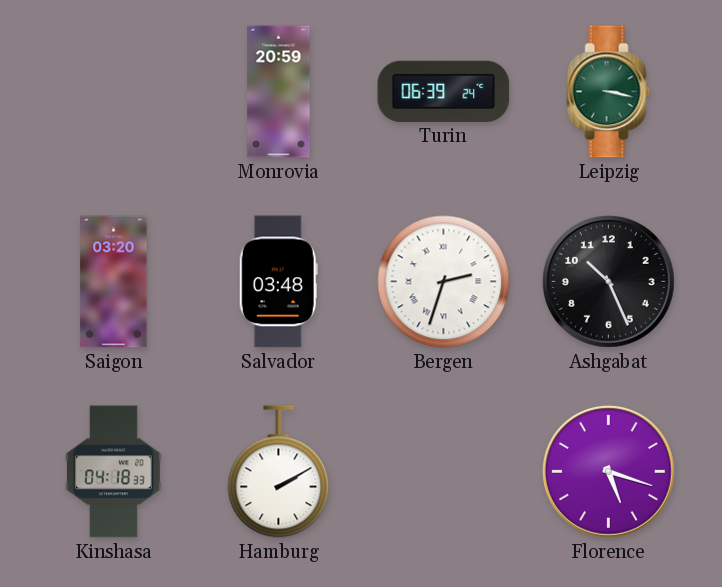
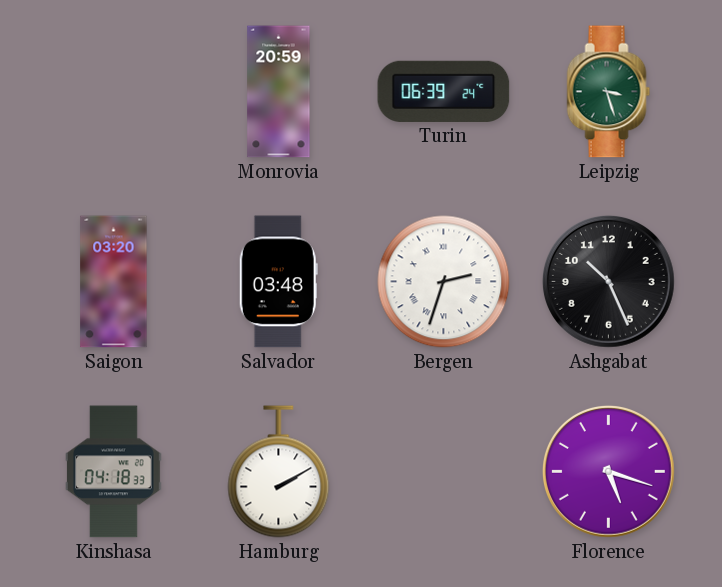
Leipzig: 3:17 -> 3:27 (609, 92)
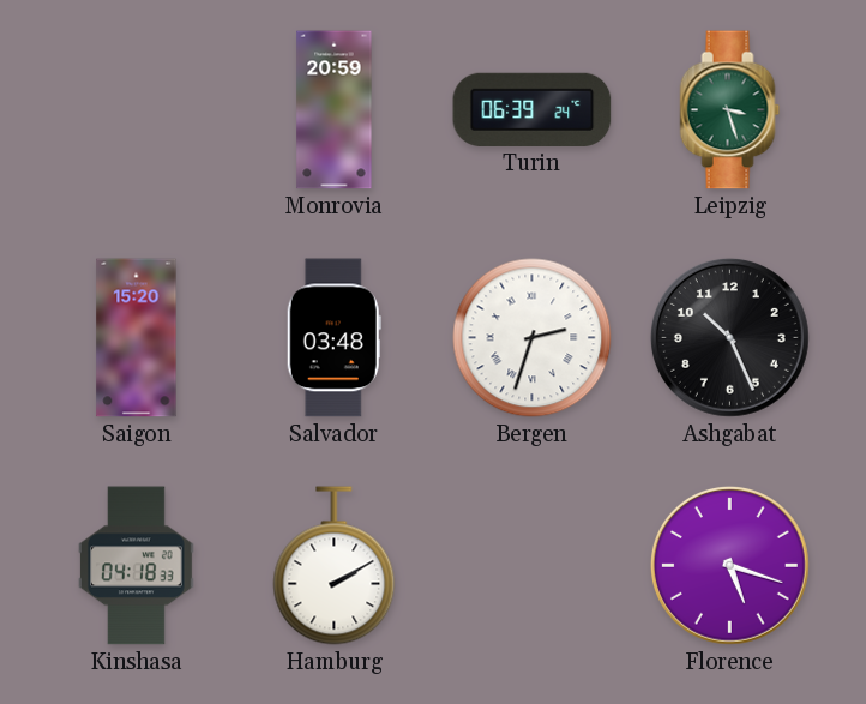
Saigon: 03:20 -> 15:20 (137, 338)
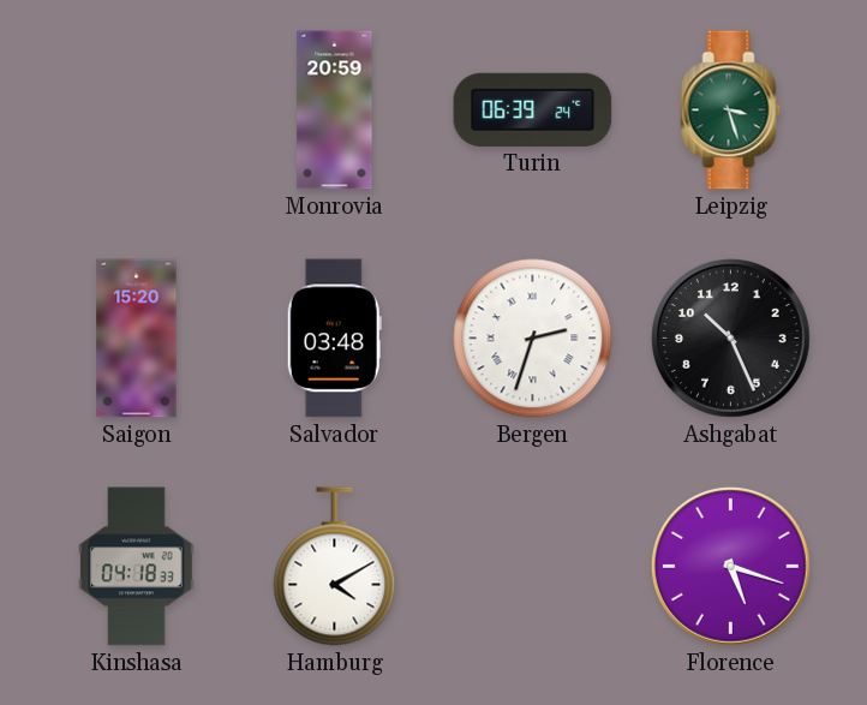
Hamburg: 2:10 -> 4:10 (335, 567)
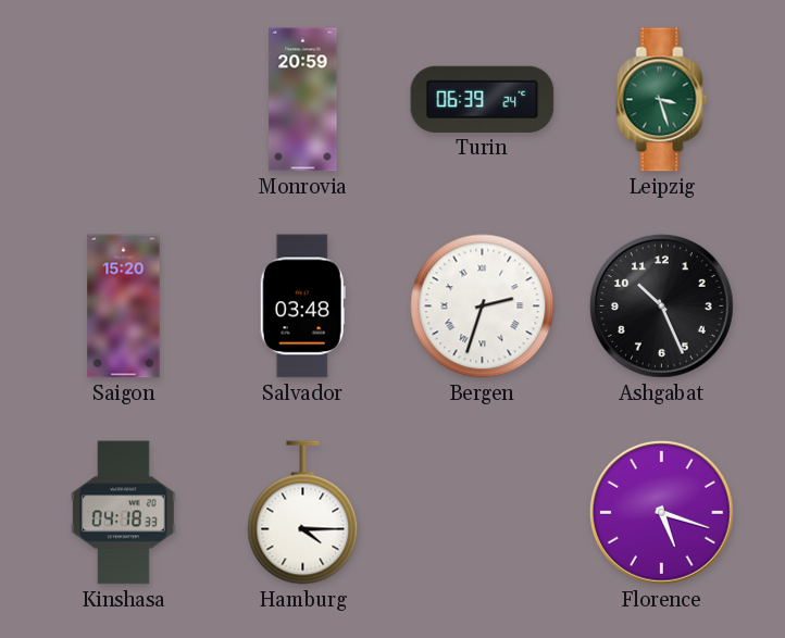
Hamburg: 4:10 -> 4:15 (303, 513)
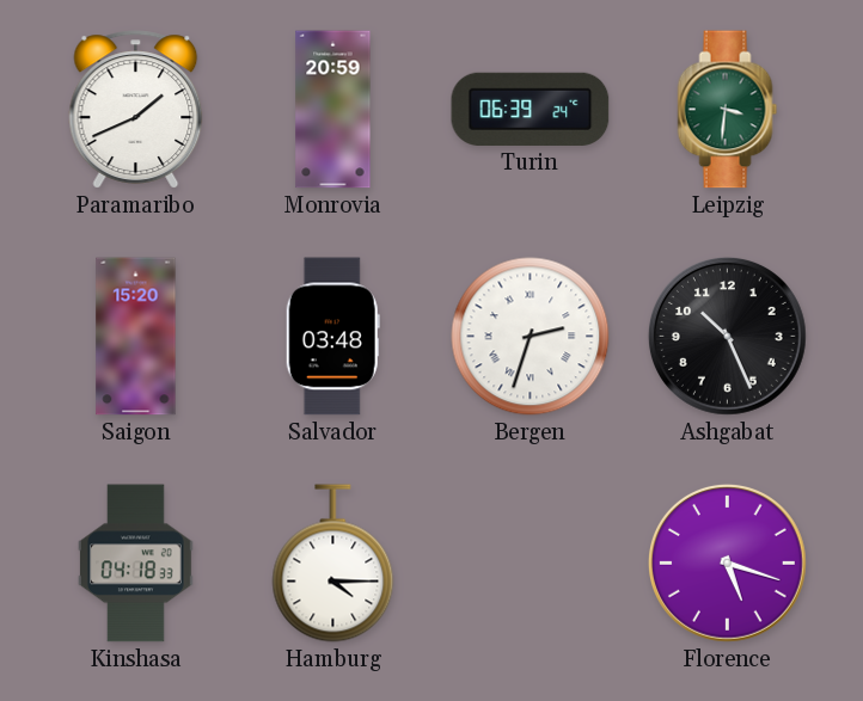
Paramaribo: none -> 1:41 (136, 110)
Leipzig: 3:27 -> 3:31 (728, 110)
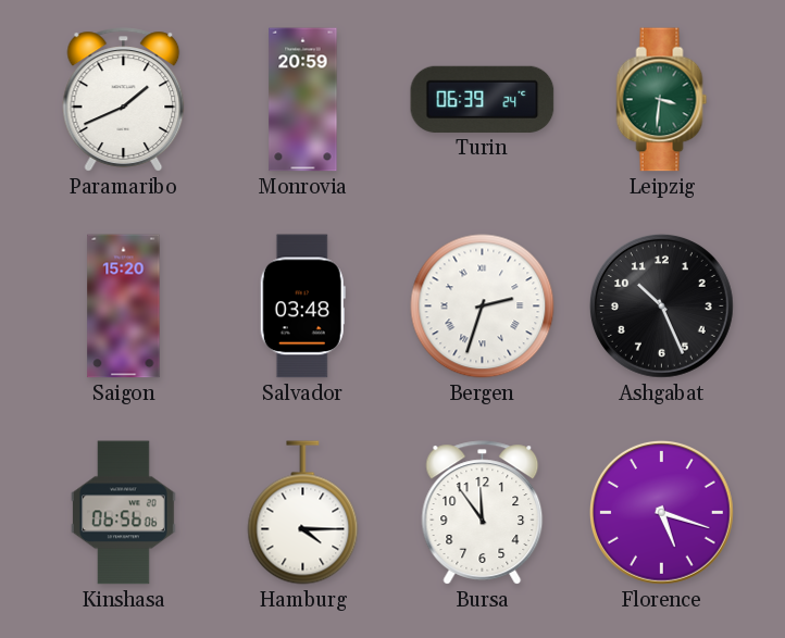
Kinshasa: 04:18 -> 06:56 (123, 513)
Bursa: none -> 11:54 (483, 513)
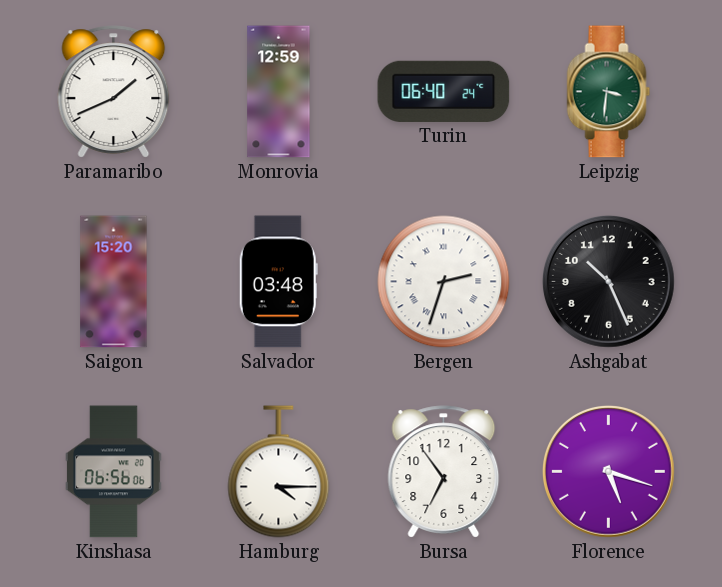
Monrovia: 20:59 -> 12:59 (279, 92)
Turin: 06:39 -> 06:40 (444, 91)
Bursa: 11:54 -> 6:54 (444, 472)
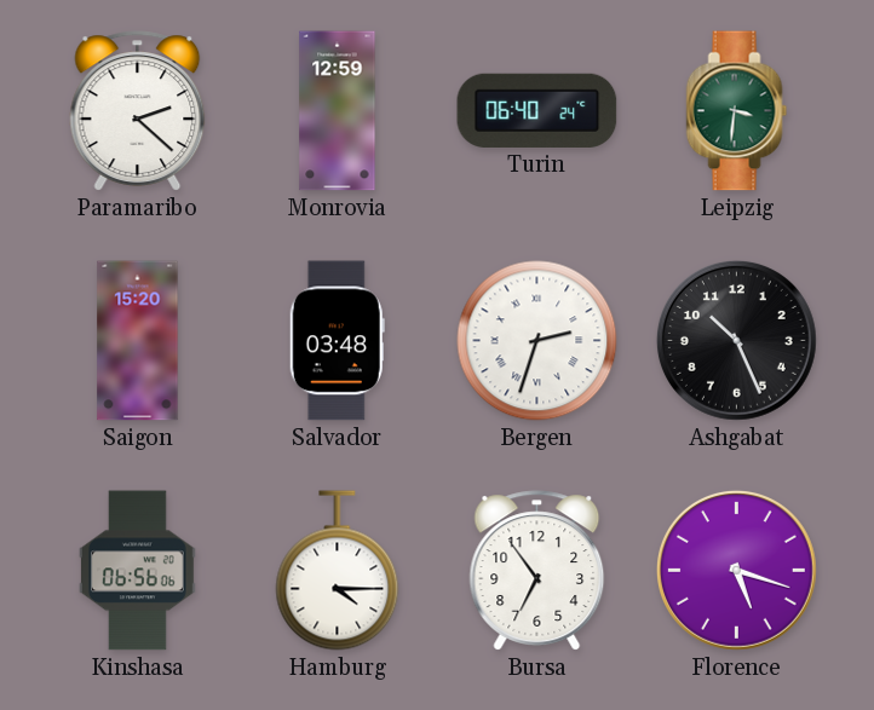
Paramaribo: 1:41 -> 2:22 (138, 111)
